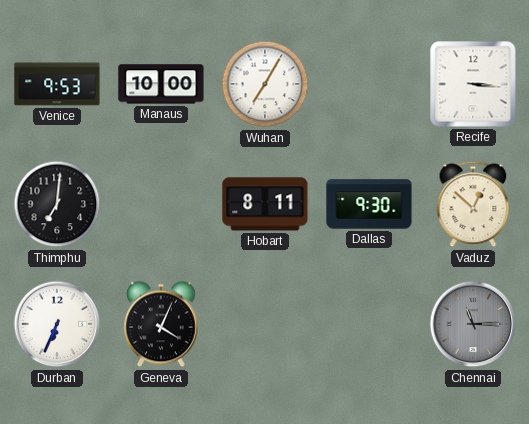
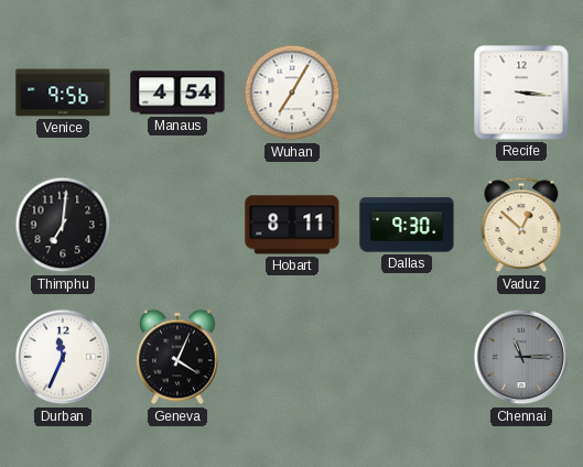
Venice: 9:53 -> 9:56 (63, 93)
Manaus: 10:00 -> 4:54 (177, 93)
Durban: 6:34 -> 11:34 (63, 357)
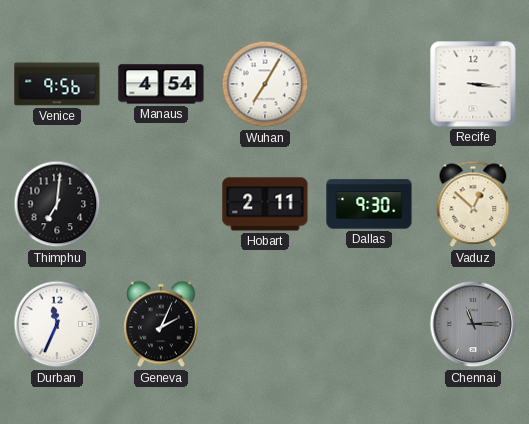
Hobart: 8:11 -> 2:11 (265, 204)
Geneva: 4:04 -> 2:04 (161, 324)
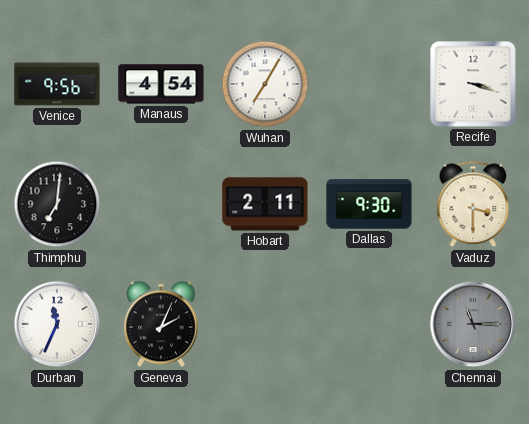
Recife: 3:16 -> 3:18 (473, 84)
Vaduz: 12:52 -> 3:30 (473, 204)
